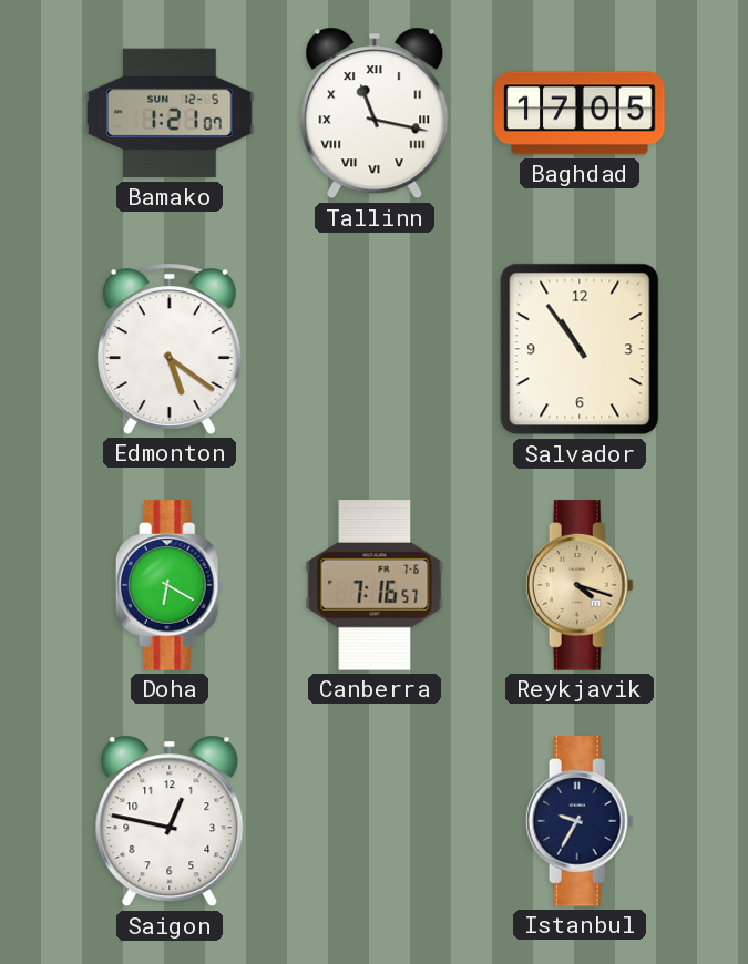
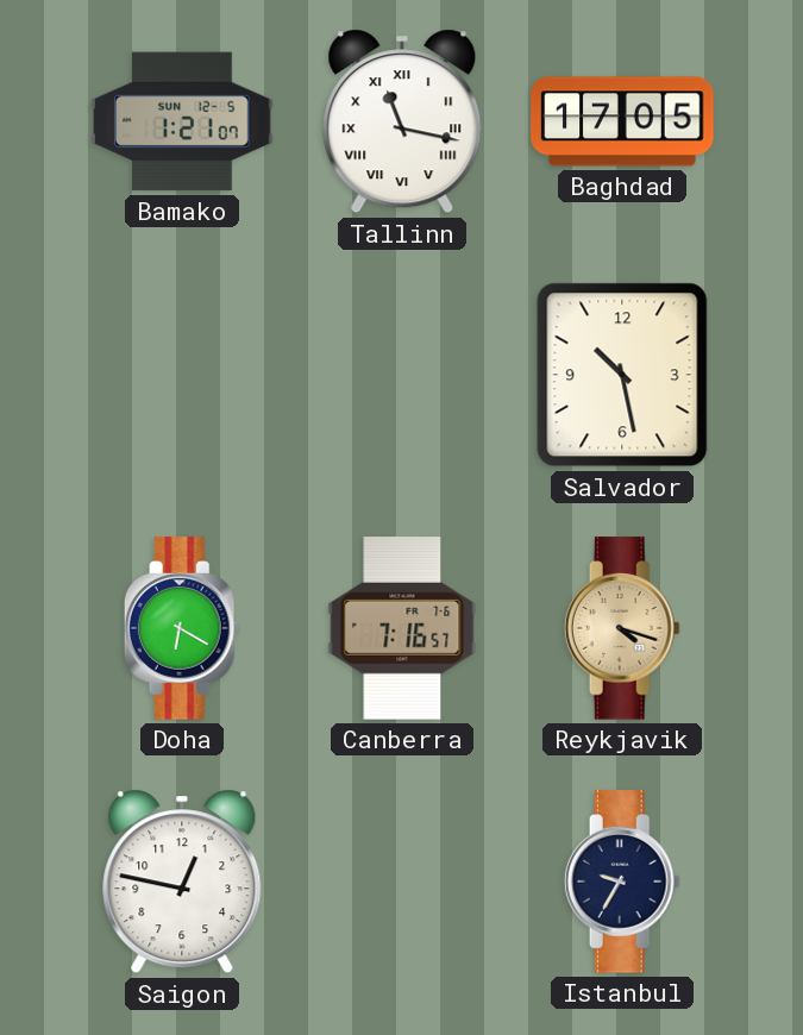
Edmonton: 5:21 -> none (170, 349)
Salvador: 10:54 -> 10:28 (622, 375)
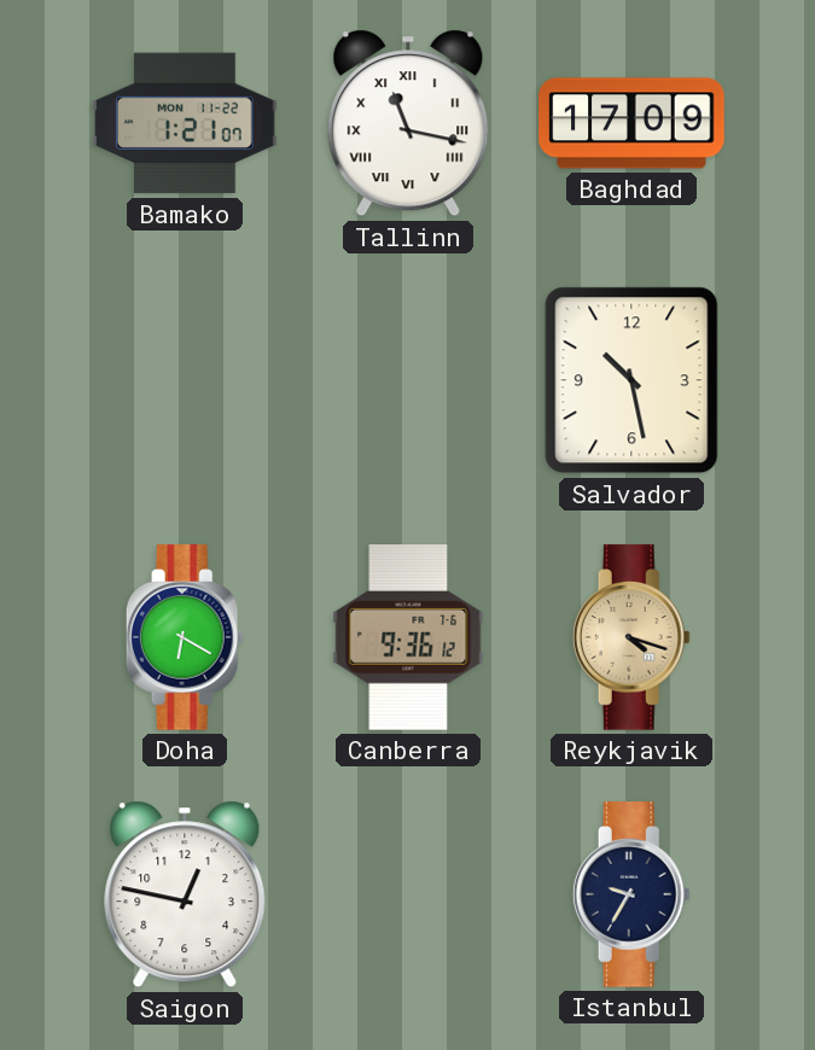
Bamako date: SUN 12-5 -> MON 11-22 (185, 123)
Baghdad: 17:05 -> 17:09 (631, 123)
Canberra: 7:16 -> 9:36 (408, 637)
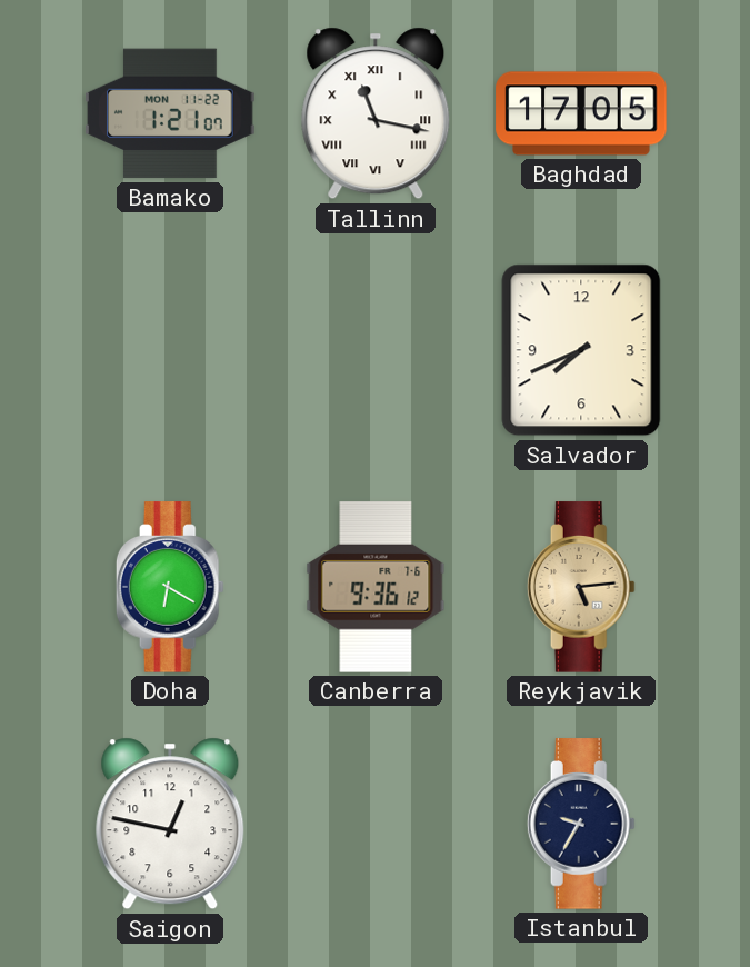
Baghdad: 17:09 -> 17:05 (581, 113)
Salvador: 10:28 -> 7:41 (581, 350)
Reykjavik: 4:18 -> 5:14 (581, 587)
